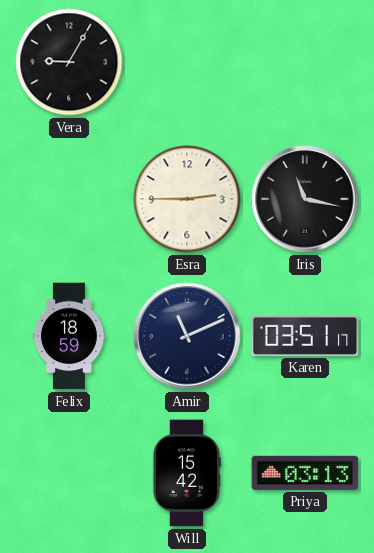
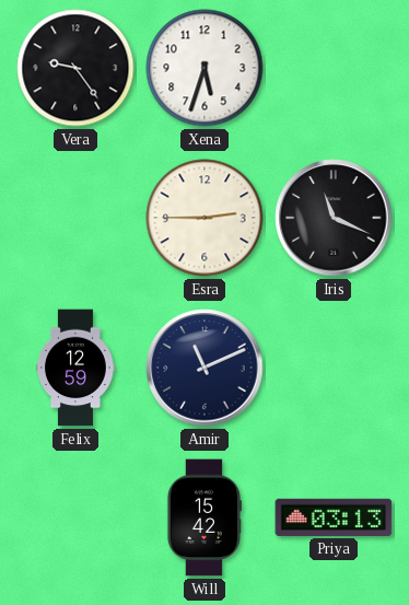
Vera: 9:05 -> 9:24 (75, 68)
Xena: none -> 5:33 (204, 68)
Iris: 11:17 -> 11:19 (334, 218)
Felix: 18:59 -> 12:59 (75, 368)
Karen: 03:51 -> none (305, 336)
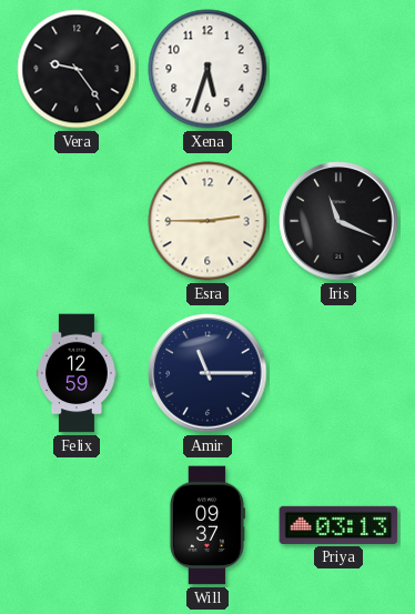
Amir: 11:11 -> 11:15 (207, 373)
Will: 15:42 -> 09:37 (206, 525)
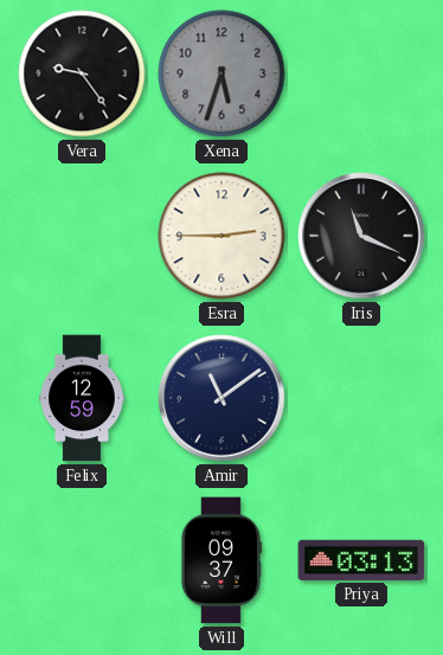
Xena dial: white -> grey (221, 73)
Amir: 11:15 -> 11:09 (221, 398)
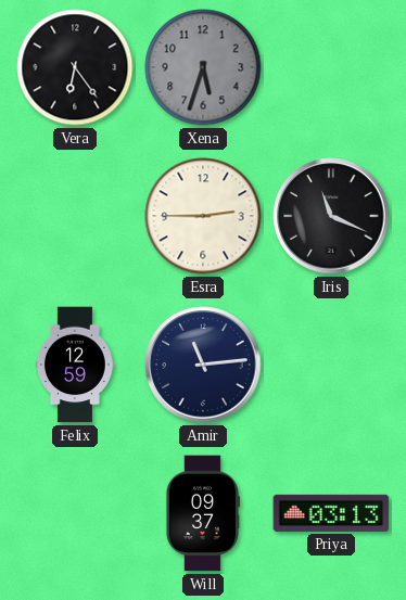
Vera: 9:24 -> 6:24 (75, 67)
Amir: 11:09 -> 11:14 (203, 365)
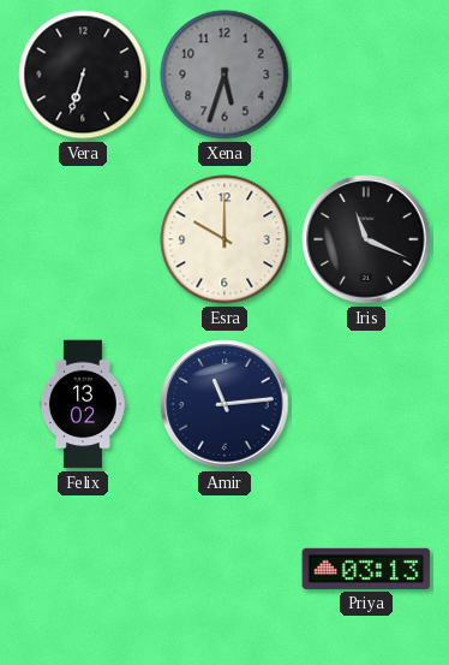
Vera: 6:24 -> 6:33 (83, 75)
Esra: 2:45 -> 10:00 (224, 239)
Felix: 12:59 -> 13:02 (83, 404)
Will: 09:37 -> none (202, 513)
